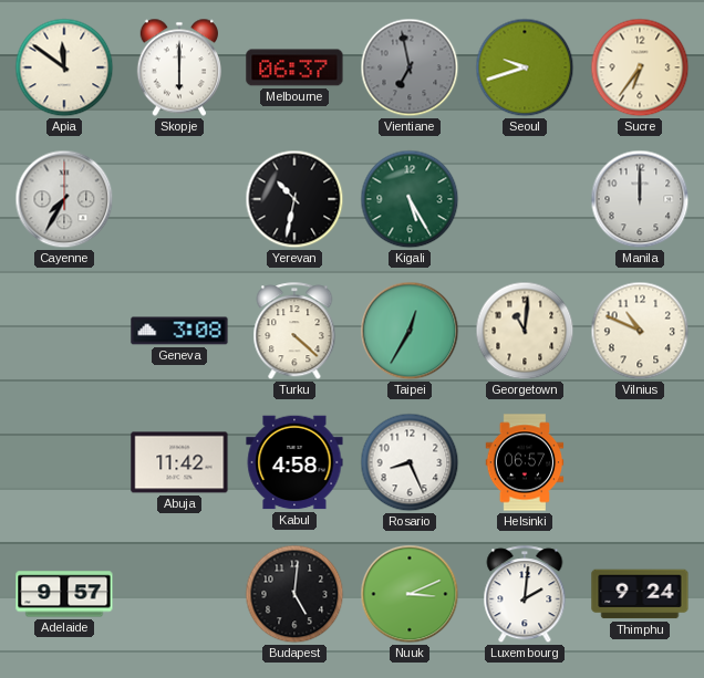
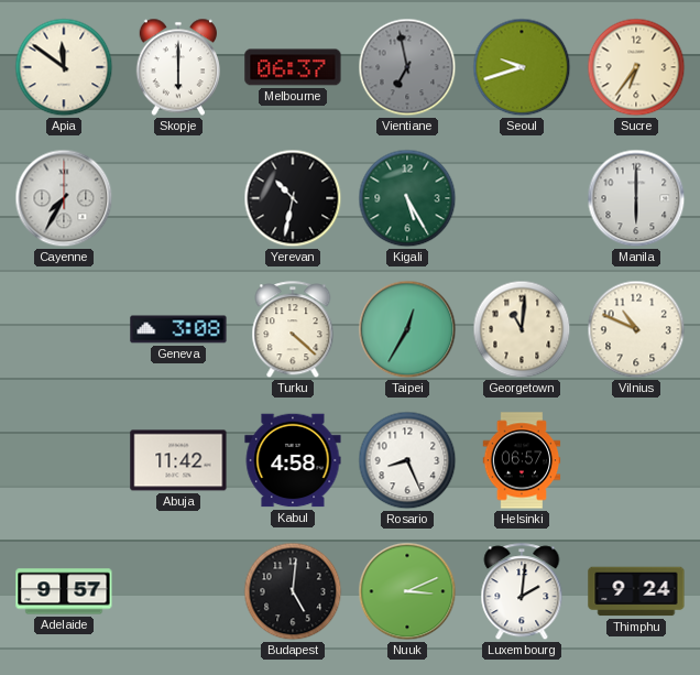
Manila: 12:00 -> 6:00 (636, 198)
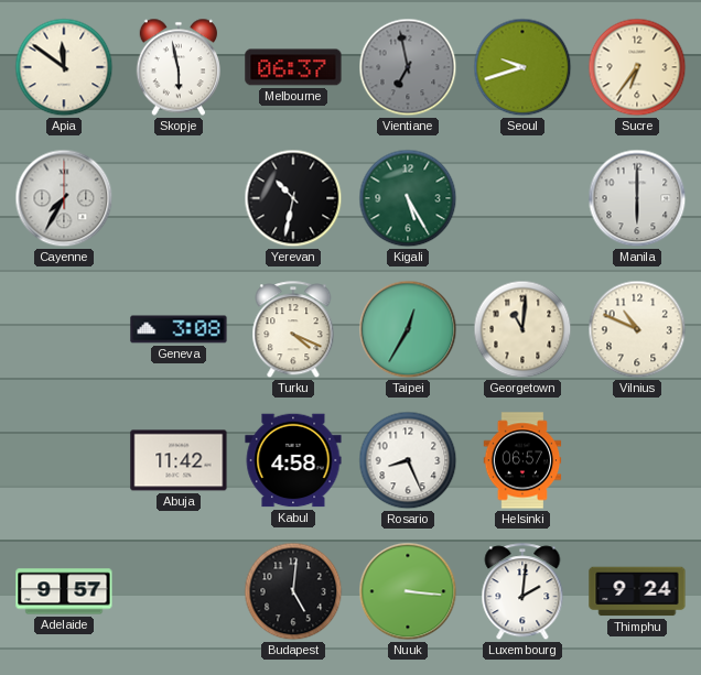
Skopje: 6:00 -> 5:58 (177, 67)
Turku: 4:22 -> 4:19 (293, 330)
Nuuk: 3:11 -> 3:16 (408, 591)
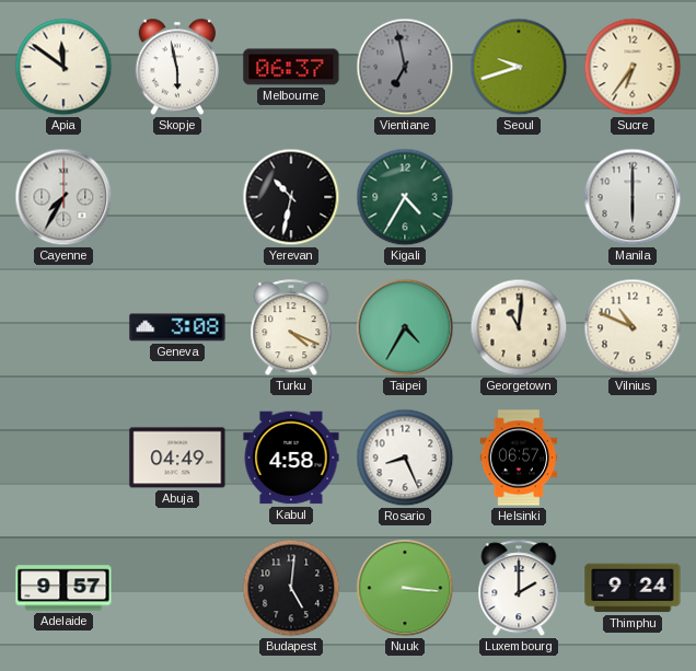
Kigali: 5:25 -> 4:35 (405, 197)
Taipei: 12:35 -> 4:35 (405, 327)
Abuja: 11:42 -> 04:49 (177, 458)
Luxembourg: 2:01 -> 2:00 (519, 589)
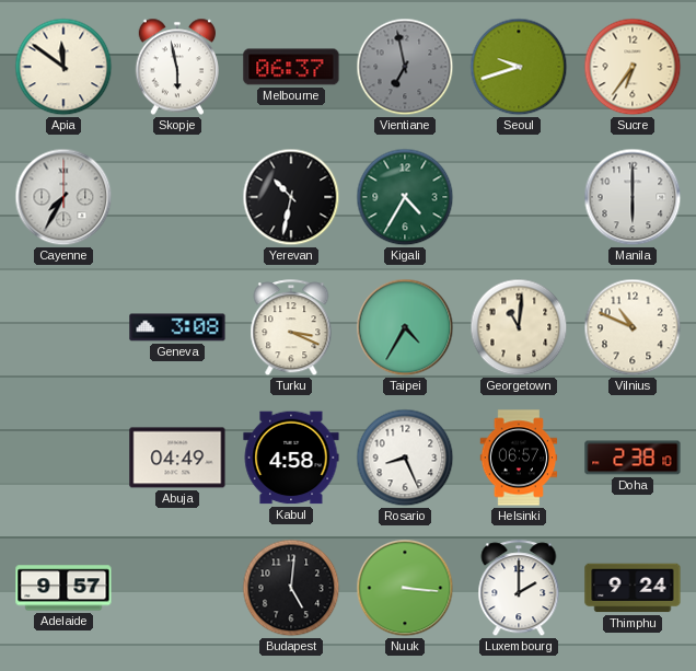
Turku: 4:19 -> 3:19 (291, 328)
Doha: none -> 2:38 (633, 458)
